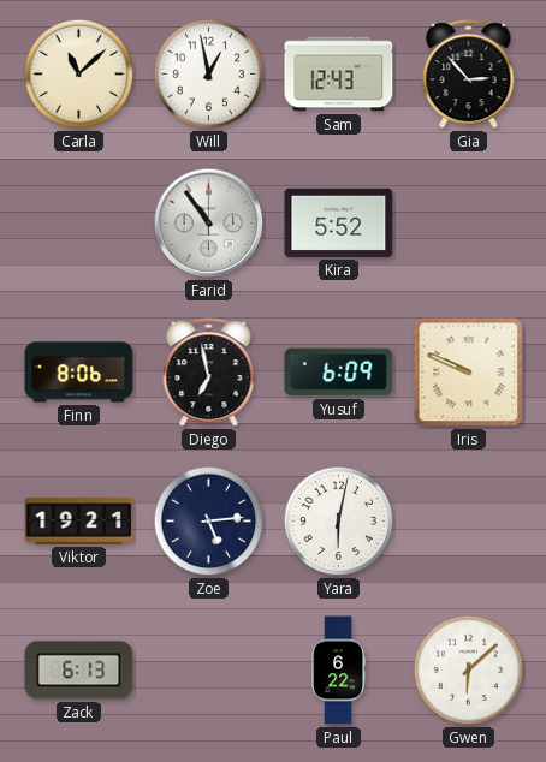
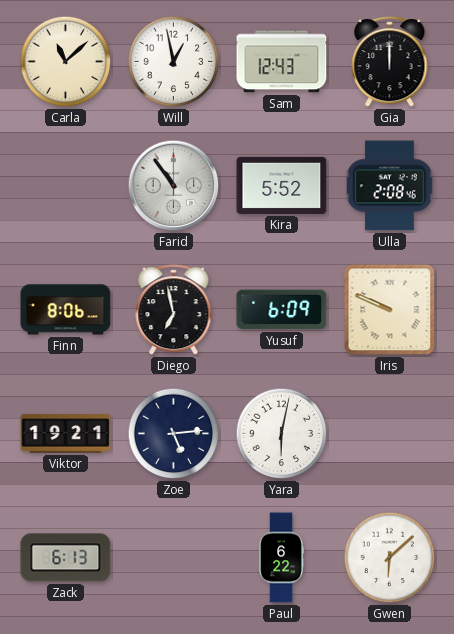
Gia: 2:53 -> 12:00 (390, 62)
Ulla: none -> 2:08 (389, 186)
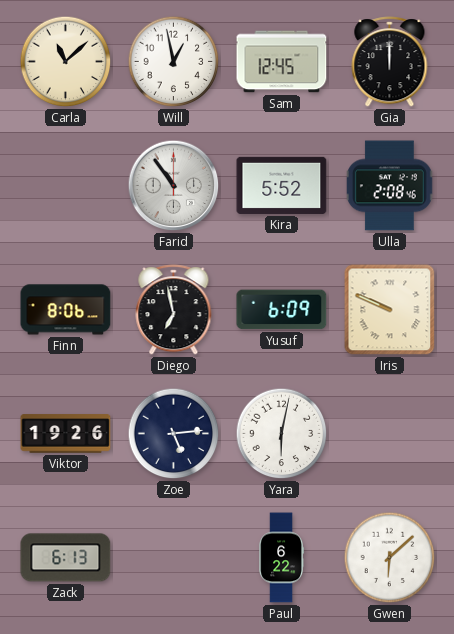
Sam: 12:43 -> 12:45 (282, 62)
Viktor: 19:21 -> 19:26 (66, 434)
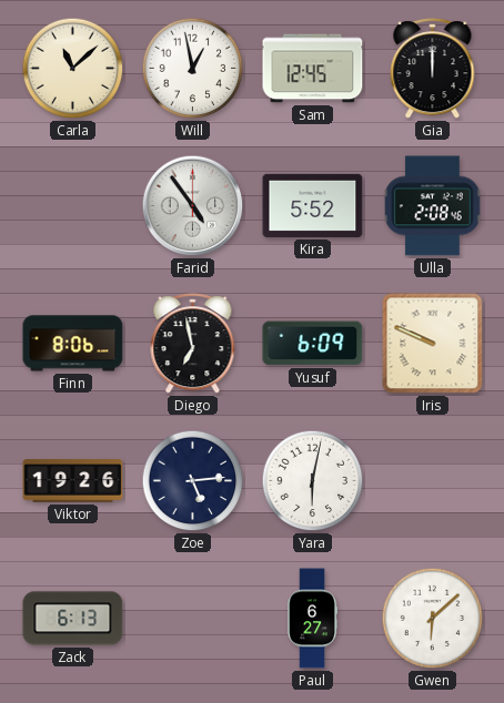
Farid: 10:54 -> 4:54 (193, 206)
Paul: 6:22 -> 6:27 (312, 619)
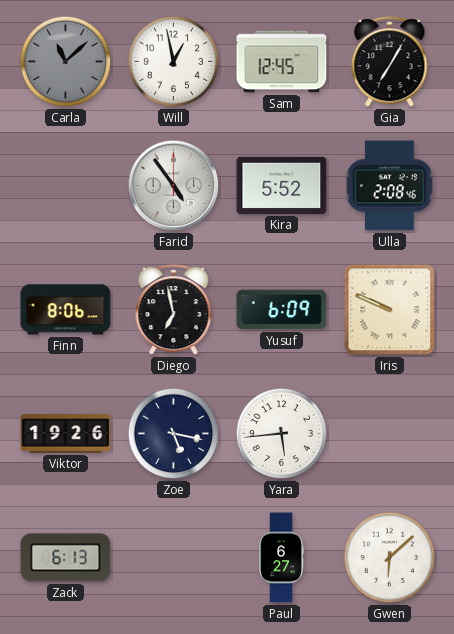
Carla dial: cream -> grey (66, 62)
Gia: 12:00 -> 7:05 (390, 62)
Zoe: 5:14 -> 5:17 (174, 434)
Yara: 6:02 -> 5:44 (282, 434)
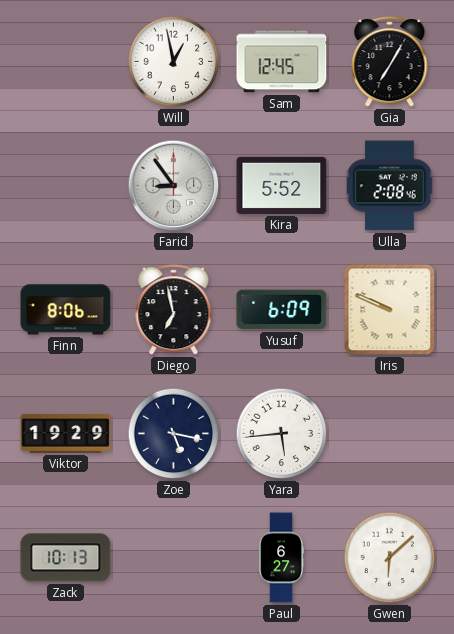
Carla: 11:08 -> none (66, 62)
Farid: 4:54 -> 8:54 (174, 186)
Viktor: 19:26 -> 19:29 (66, 434)
Zack: 6:13 -> 10:13 (66, 558)
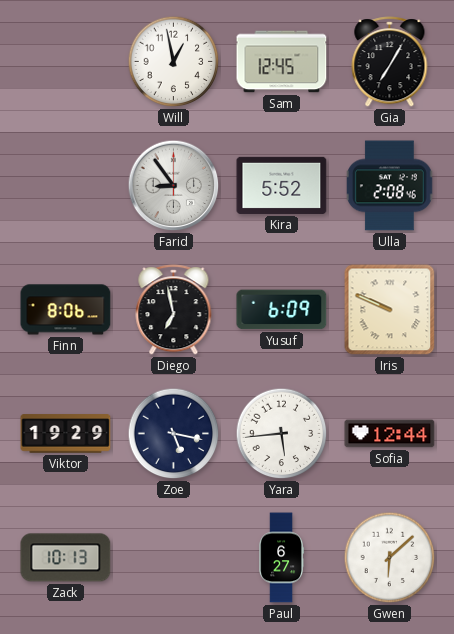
Sofia: none -> 12:44 (390, 434)
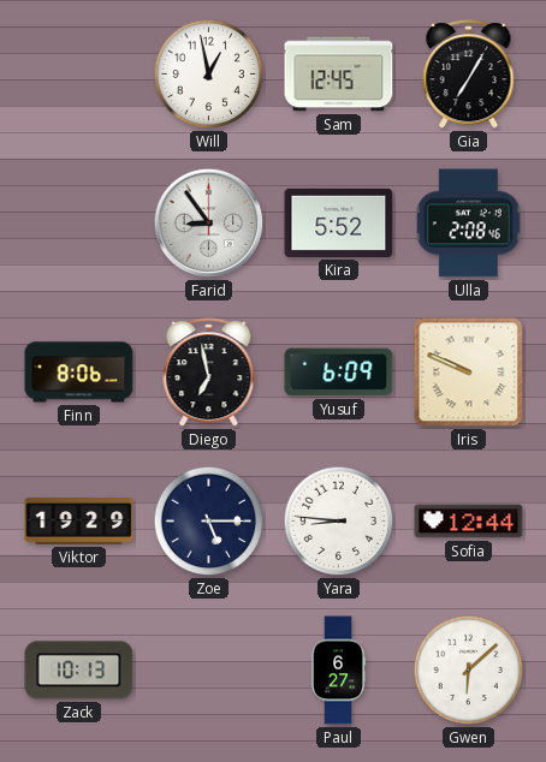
Zoe: 5:17 -> 5:15 (209, 522)
Yara: 5:44 -> 8:46 (339, 522)
